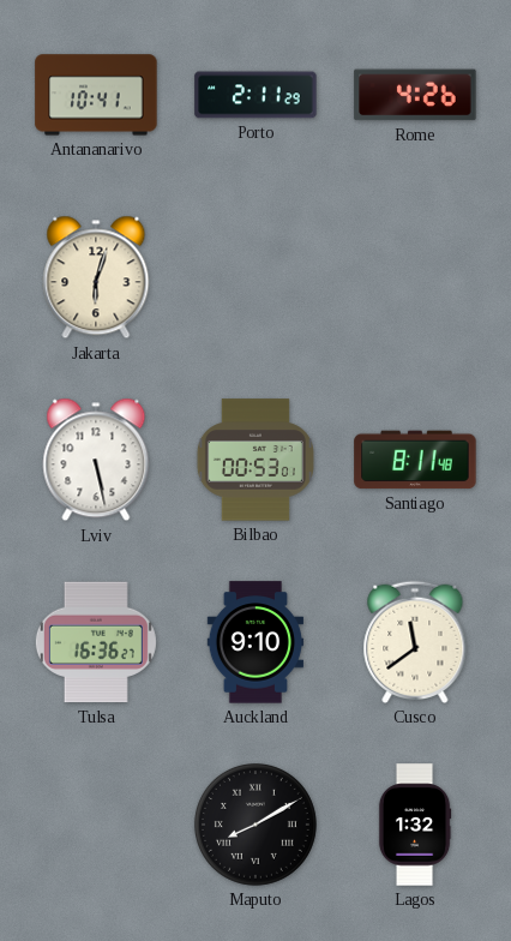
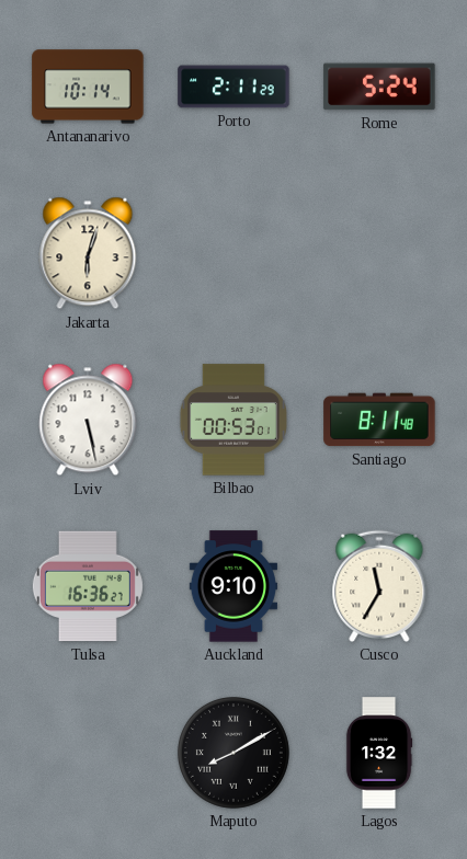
Antananarivo: 10:41 -> 10:14 (88, 87)
Rome: 4:26 -> 5:24 (379, 87)
Cusco: 11:39 -> 11:35 (379, 586)
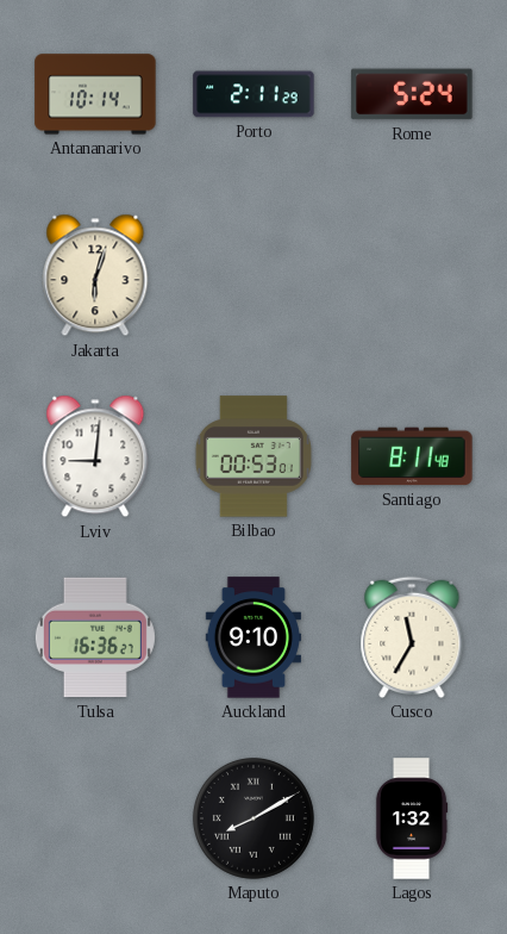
Lviv: 5:28 -> 9:01 (95, 456)
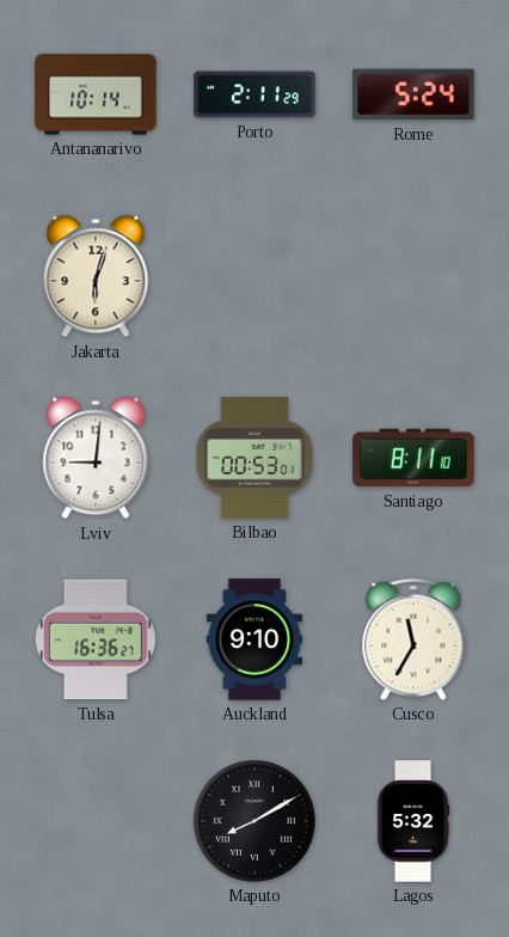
Santiago: 8:11:48 -> 8:11:10 (413, 458)
Lagos: 1:32 -> 5:32 (413, 821)
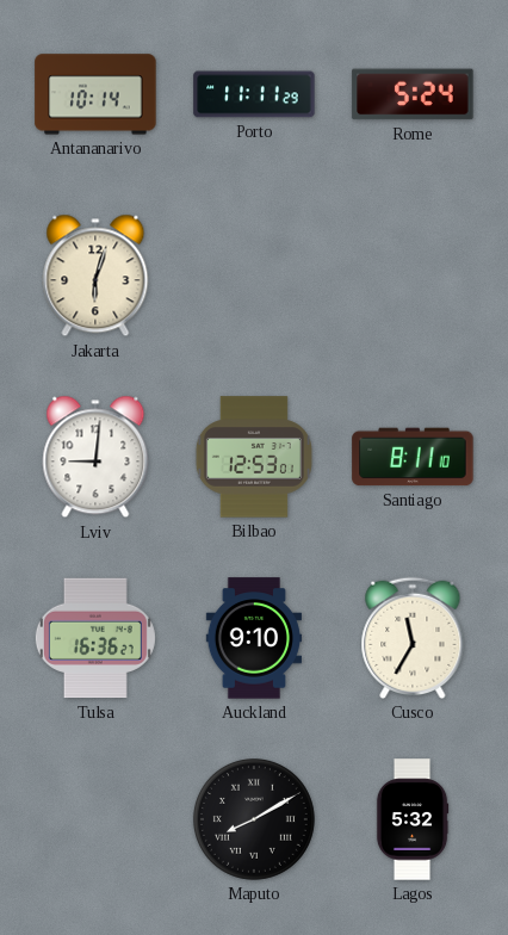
Porto: 2:11 -> 11:11 (254, 94)
Bilbao: 00:53 -> 12:53 (254, 457)
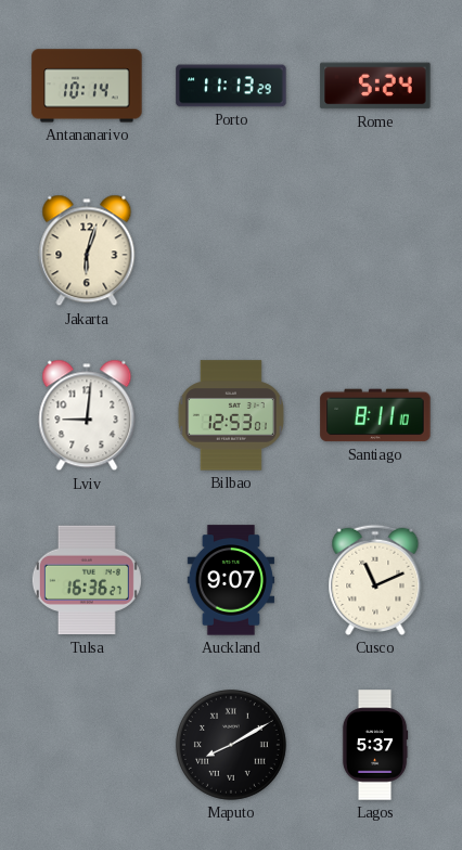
Porto: 11:11 -> 11:13 (231, 86)
Auckland: 9:10 -> 9:07 (230, 580)
Cusco: 11:35 -> 11:11 (375, 580)
Lagos: 5:32 -> 5:37 (375, 745)
